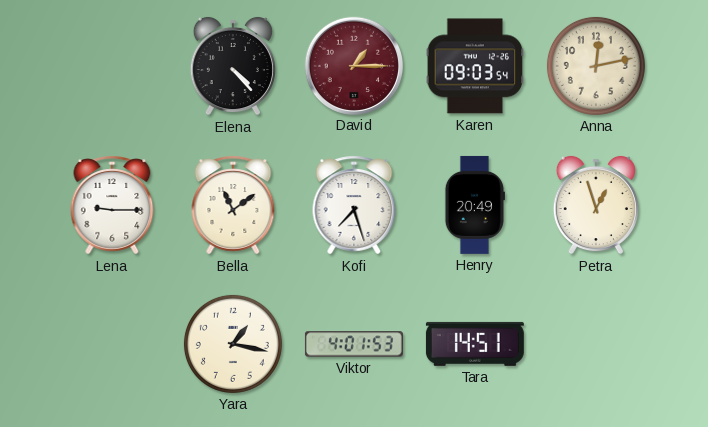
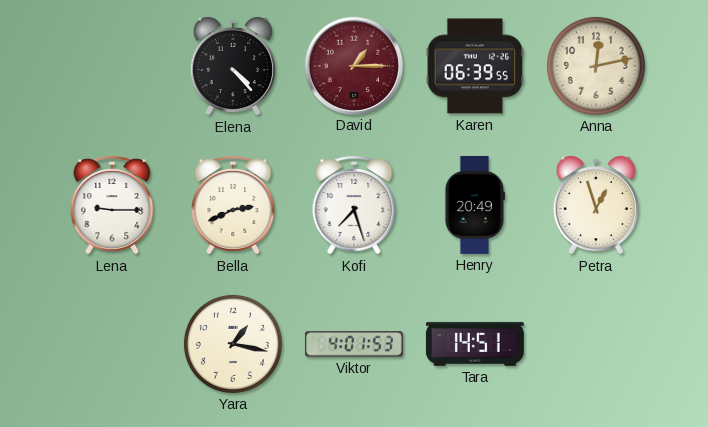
Karen: 09:03 -> 06:39 (475, 66)
Bella: 11:09 -> 2:41 (233, 205)
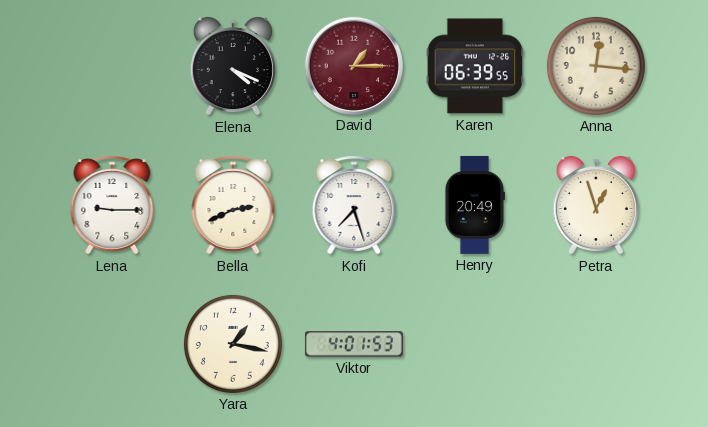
Elena: 4:23 -> 4:19 (233, 66)
Anna: 12:13 -> 12:16 (596, 66)
Tara: 14:51 -> none (475, 344)
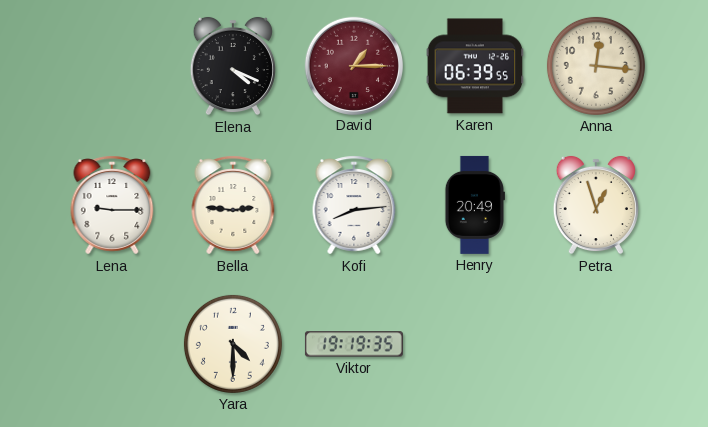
Bella: 2:41 -> 2:46 (233, 205)
Kofi: 7:27 -> 8:14 (354, 205)
Yara: 1:17 -> 4:30 (233, 344)
Viktor: 4:01 -> 19:19 (354, 344)
